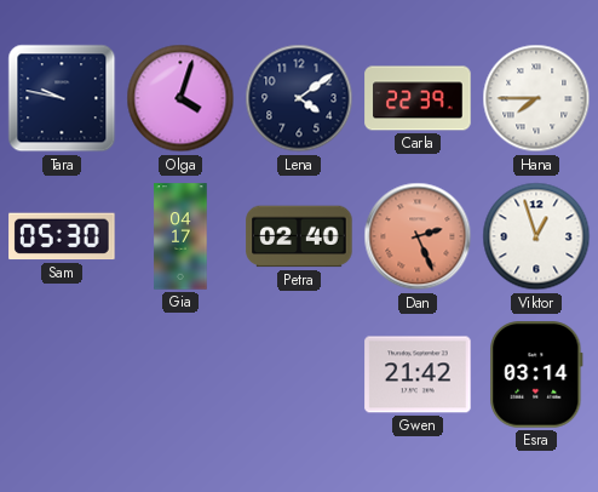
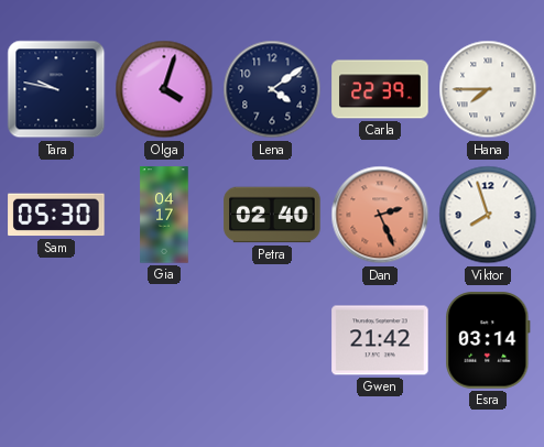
Viktor: 12:57 -> 7:57 (488, 215)
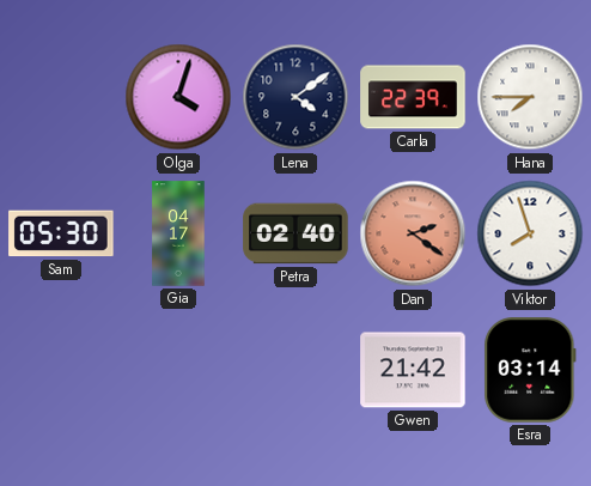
Tara: 9:47 -> none (56, 89)
Dan: 2:26 -> 2:21 (413, 233)
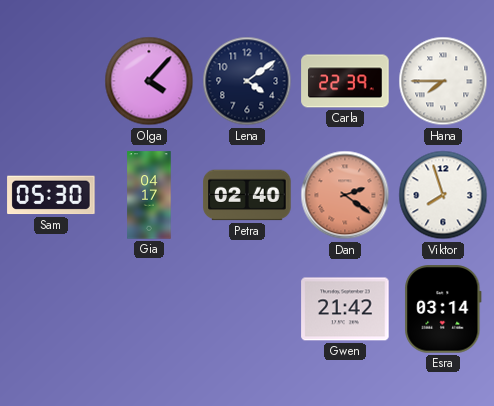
Olga: 4:03 -> 4:07 (149, 81)
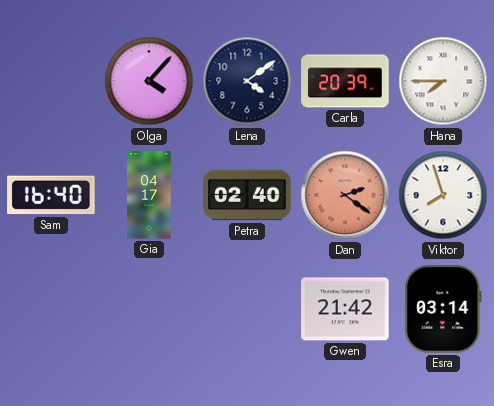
Carla: 22:39 -> 20:39 (345, 81)
Sam: 05:30 -> 16:40 (51, 195)
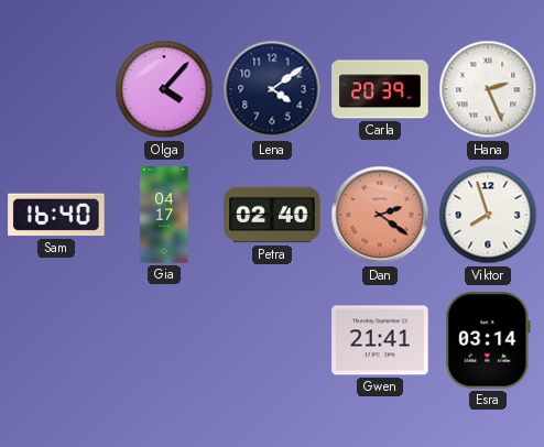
Hana: 7:45 -> 2:26 (488, 89)
Gwen: 21:42 -> 21:41 (380, 340)
